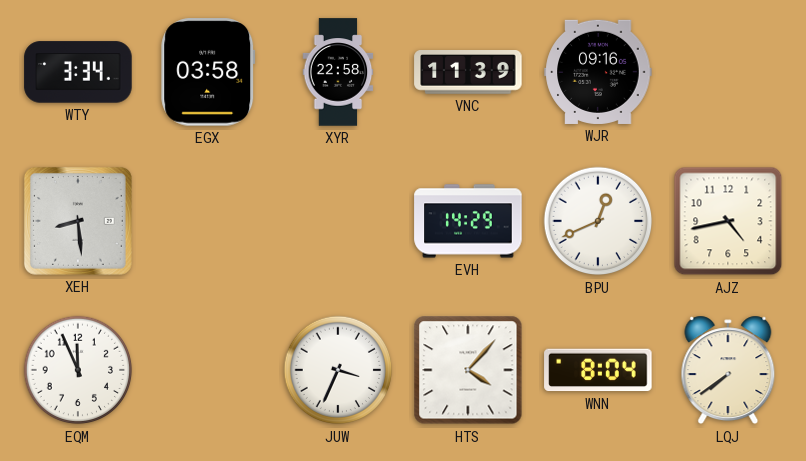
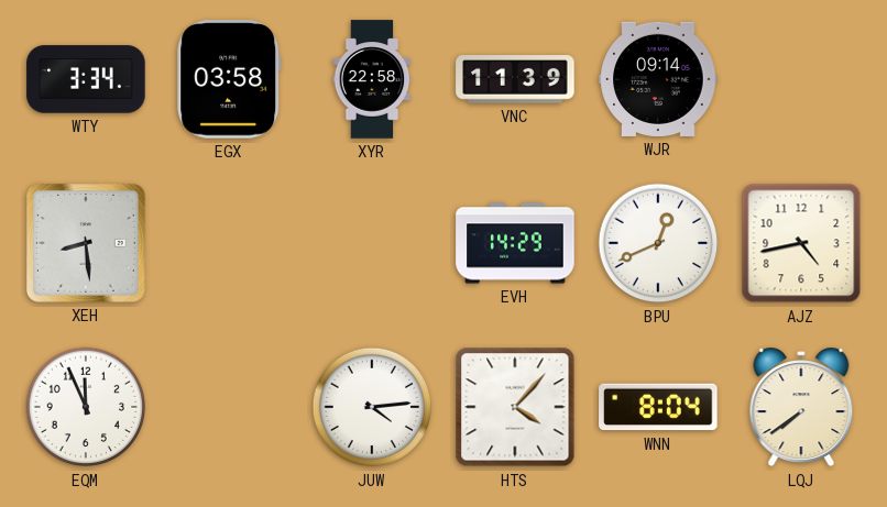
WJR: 09:16 -> 09:14 (658, 79)
JUW: 3:34 -> 4:14 (372, 407)
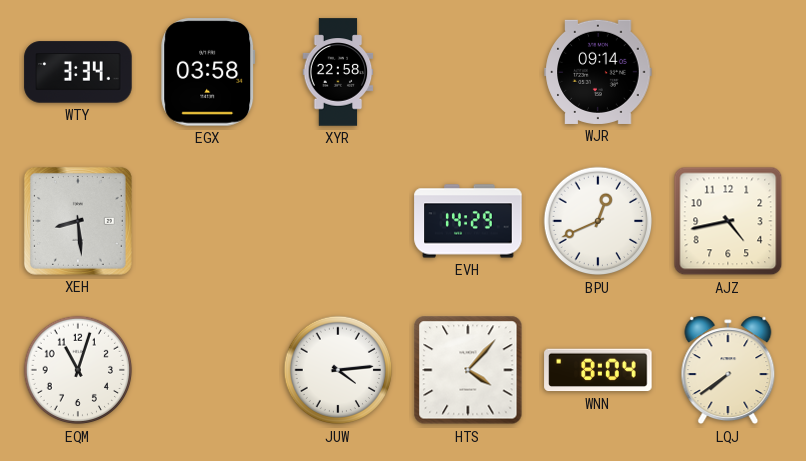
VNC: 11:39 -> none (515, 80)
EQM: 11:56 -> 11:03 (78, 370)
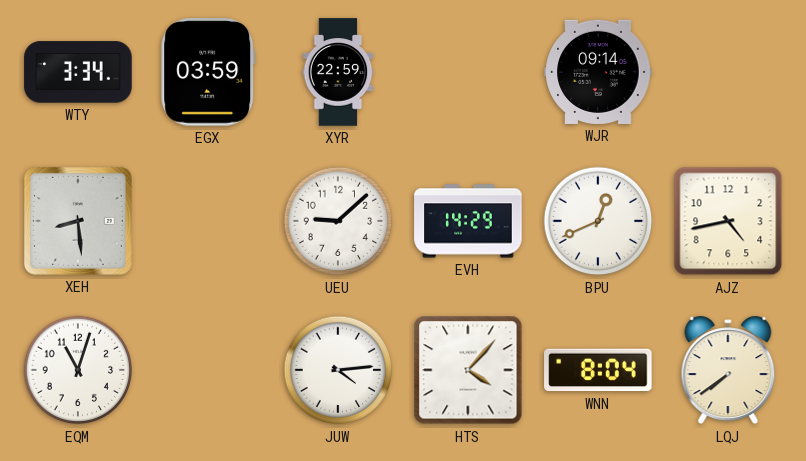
EGX: 03:58 -> 03:59 (208, 72)
XYR: 22:58 -> 22:59 (338, 72)
UEU: none -> 9:08 (338, 221)
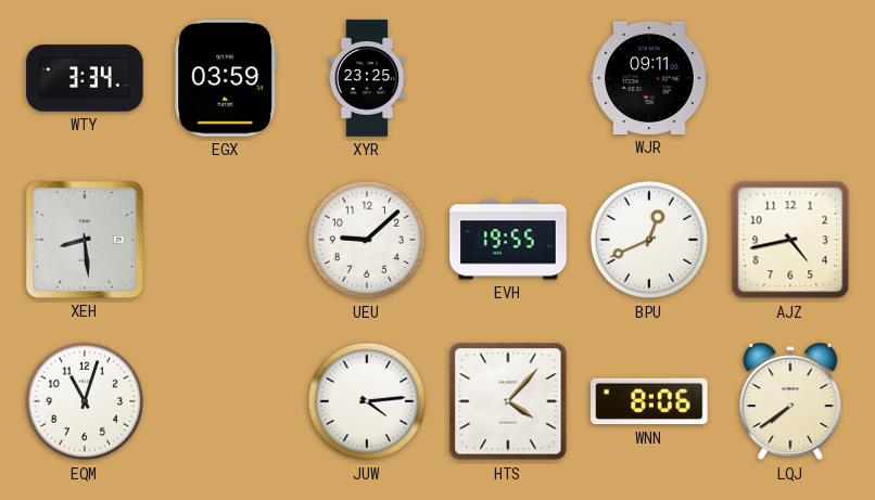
XYR: 22:59 -> 23:25 (367, 78)
WJR: 09:14 -> 09:11 (649, 78)
EVH: 14:29 -> 19:55 (508, 240)
WNN: 8:04 -> 8:06 (649, 401)
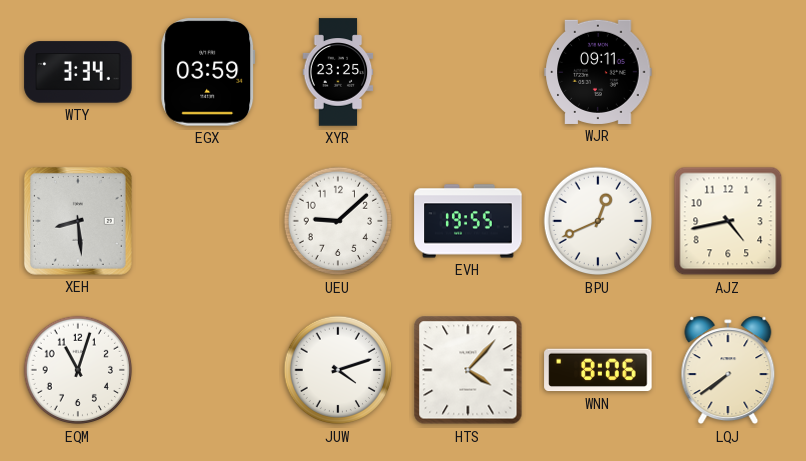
JUW: 4:14 -> 4:12 (338, 370)
